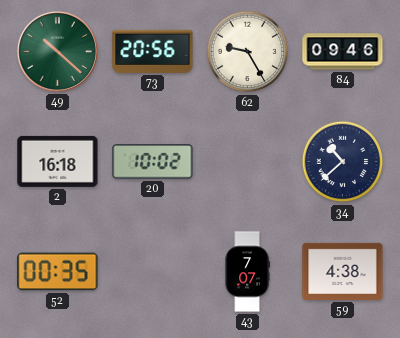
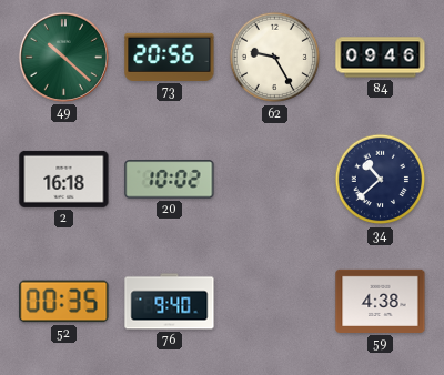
76: none -> 9:40 (170, 302)
43: 7:07 -> none (247, 272)
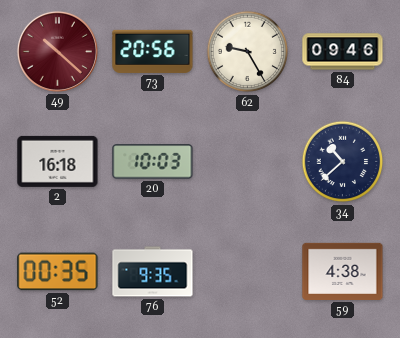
49 dial: green -> burgundy (57, 51)
20: 10:02 -> 10:03 (153, 162)
76: 9:40 -> 9:35 (153, 272)
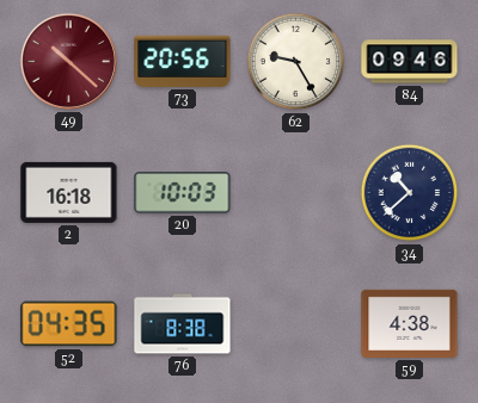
52: 00:35 -> 04:35 (69, 324)
76: 9:35 -> 8:38 (183, 324)
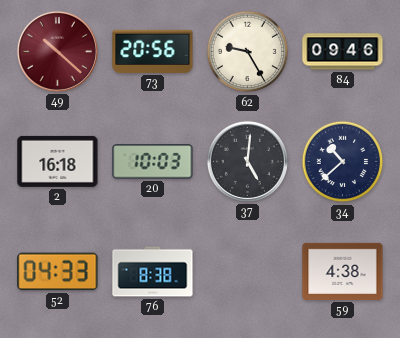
37: none -> 5:01 (247, 161)
52: 04:35 -> 04:33 (58, 272)
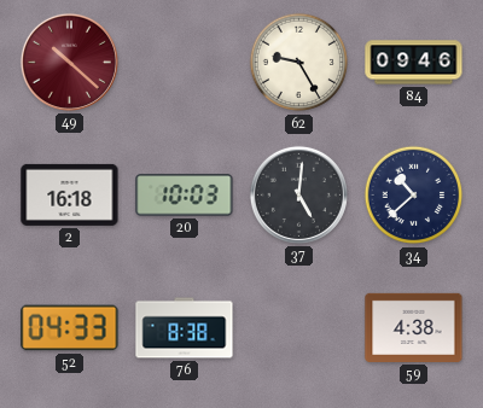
73: 20:56 -> none (153, 51)
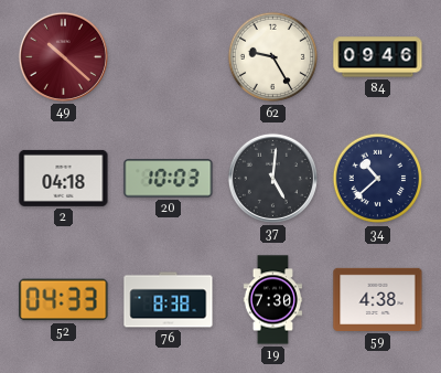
2: 16:18 -> 04:18 (64, 178)
19: none -> 7:30 (273, 300)
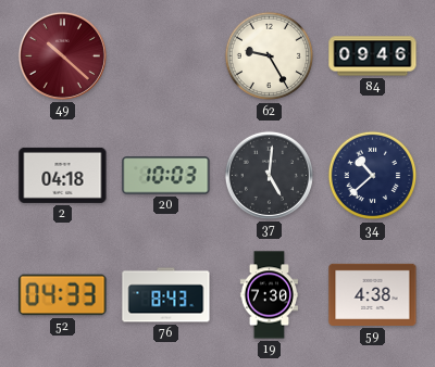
76: 8:38 -> 8:43 (166, 295)
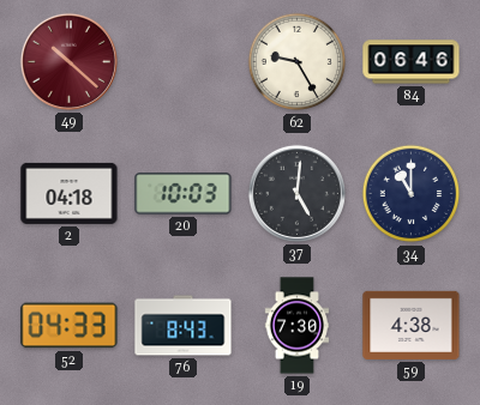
84: 09:46 -> 06:46 (412, 62)
34: 10:38 -> 11:00 (412, 194)
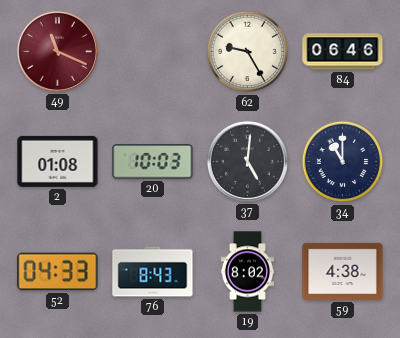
49: 10:22 -> 11:19 (57, 51)
2: 04:18 -> 01:08 (58, 161)
19: 7:30 -> 8:02 (248, 272)
